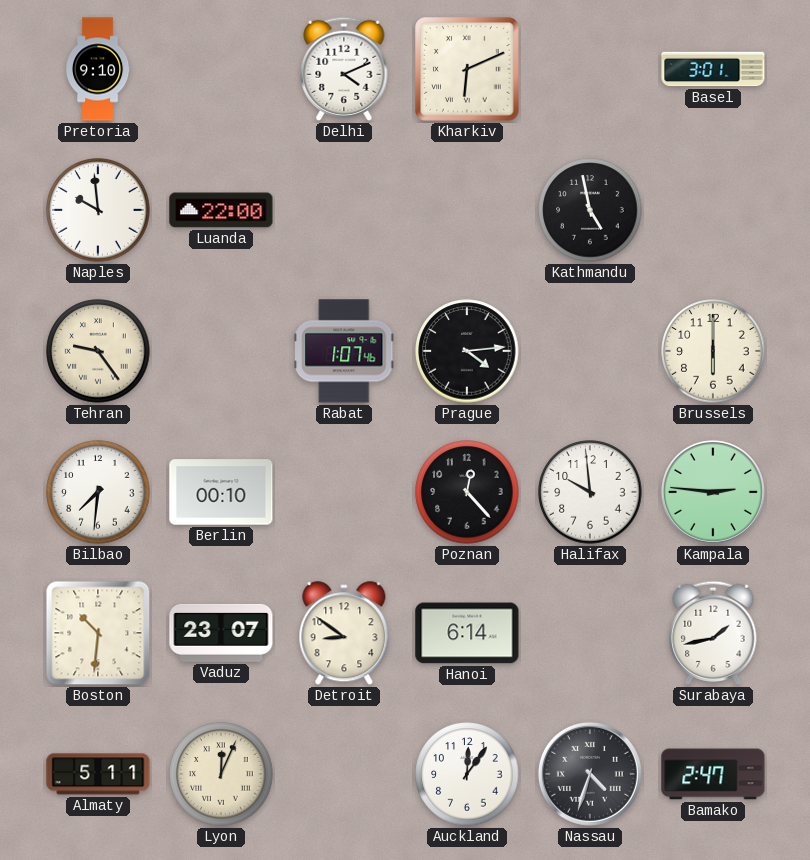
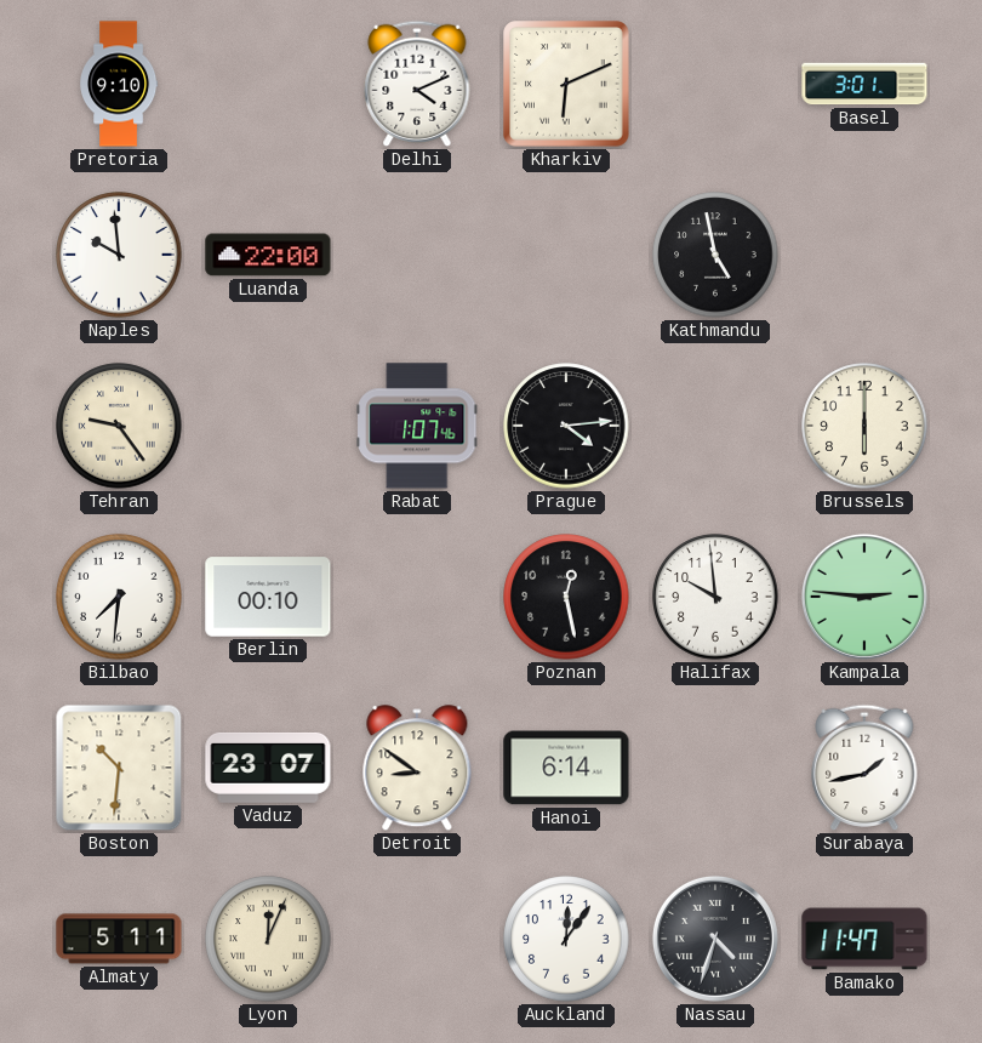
Poznan: 12:23 -> 12:28 (566, 597)
Bamako: 2:47 -> 11:47 (864, 939)
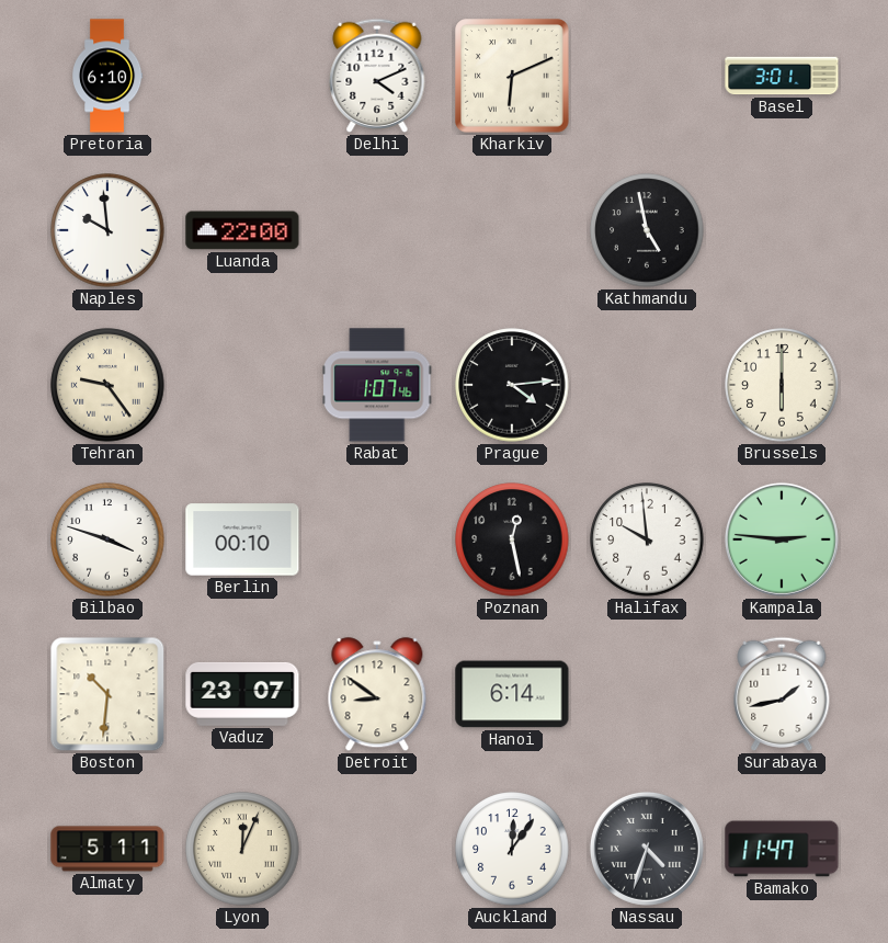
Pretoria: 9:10 -> 6:10 (107, 76)
Bilbao: 7:31 -> 3:48 (107, 539)
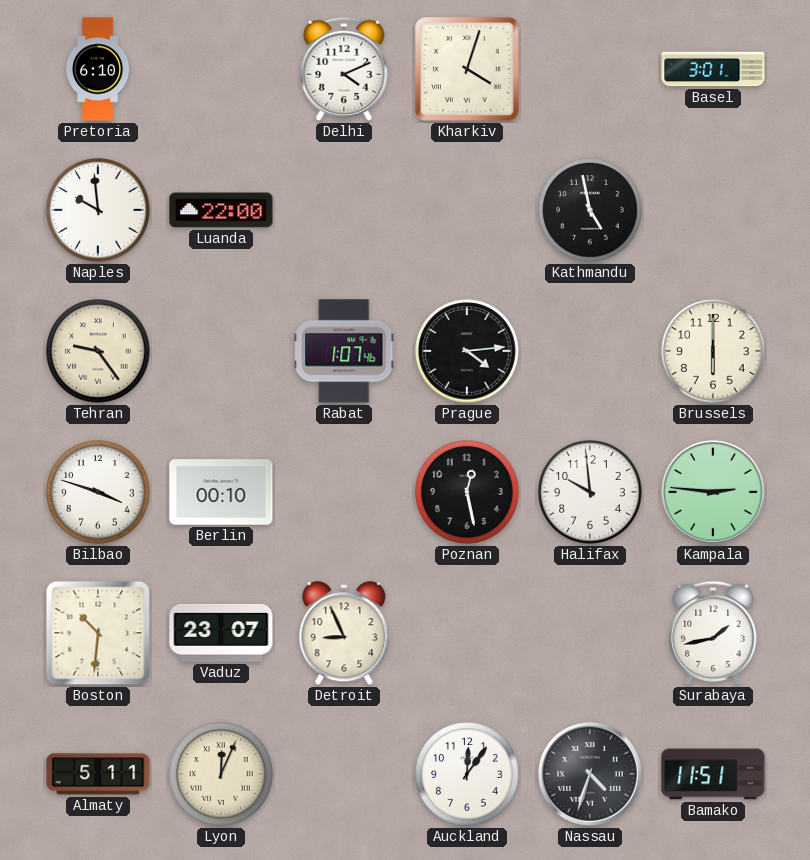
Kharkiv: 6:11 -> 4:03 (467, 69)
Detroit: 8:51 -> 8:56 (344, 634)
Hanoi: 6:14 -> none (512, 694)
Bamako: 11:47 -> 11:51 (713, 774)
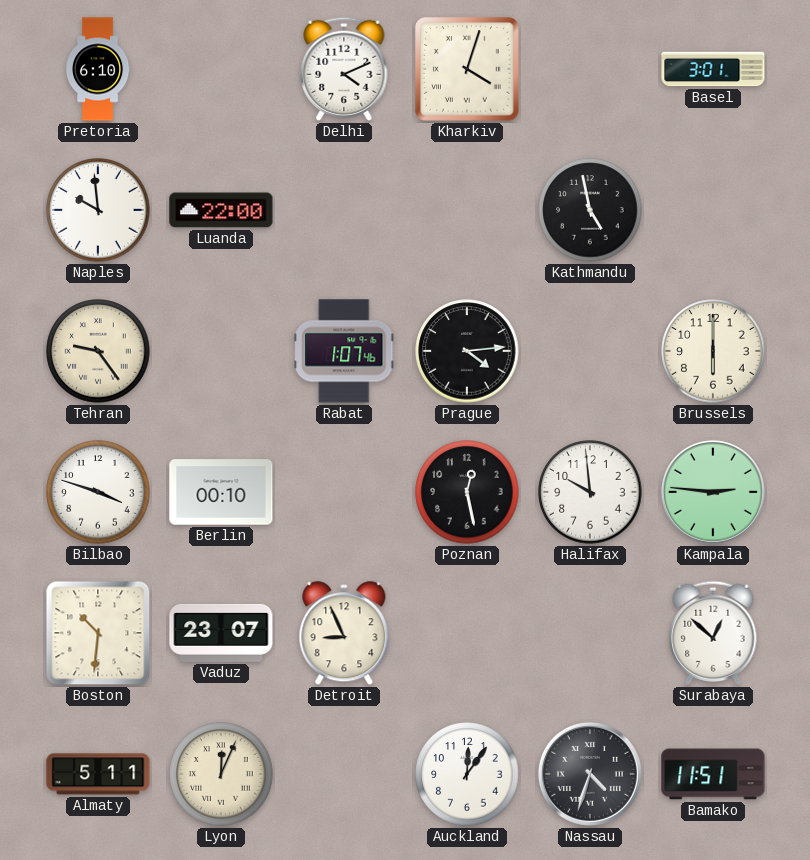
Surabaya: 1:43 -> 12:52 (713, 633)
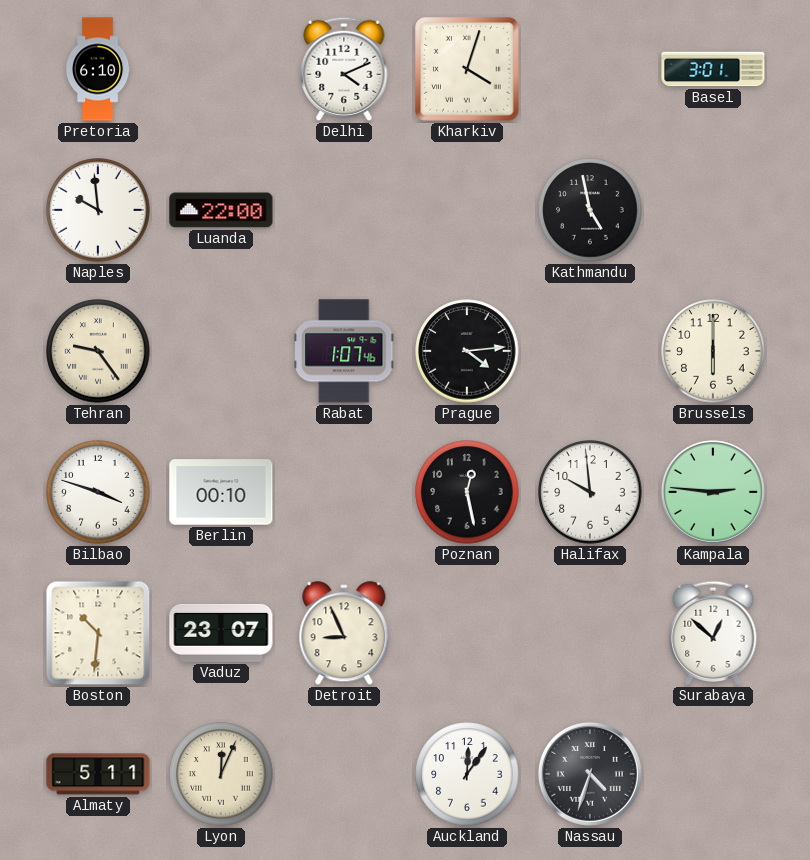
Bamako: 11:51 -> none (713, 774)
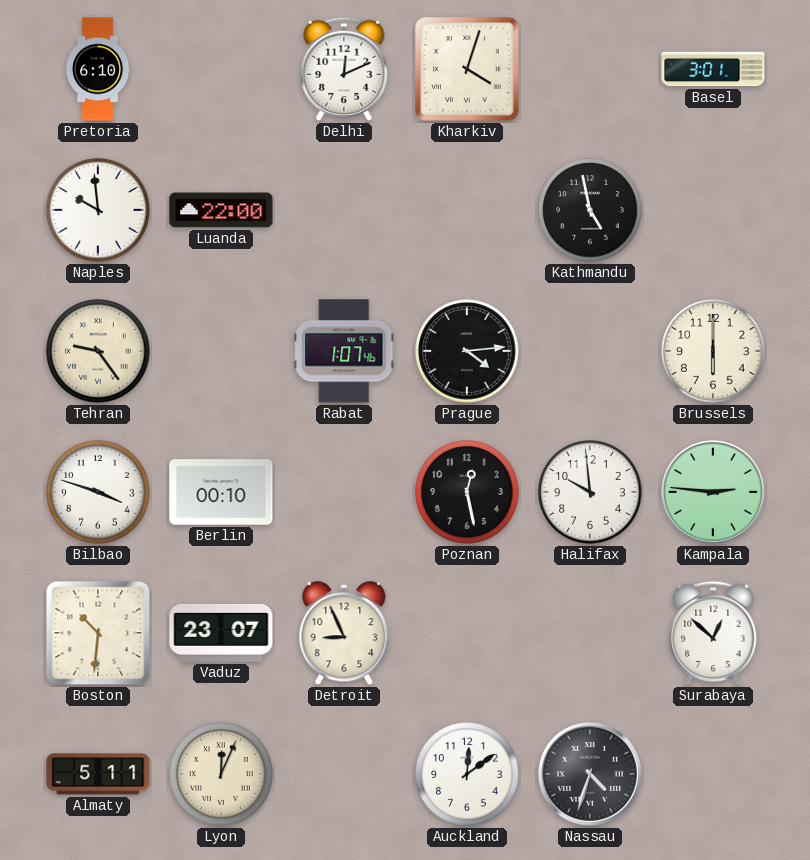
Delhi: 4:11 -> 12:11 (344, 69)
Auckland: 12:06 -> 12:09 (467, 774)
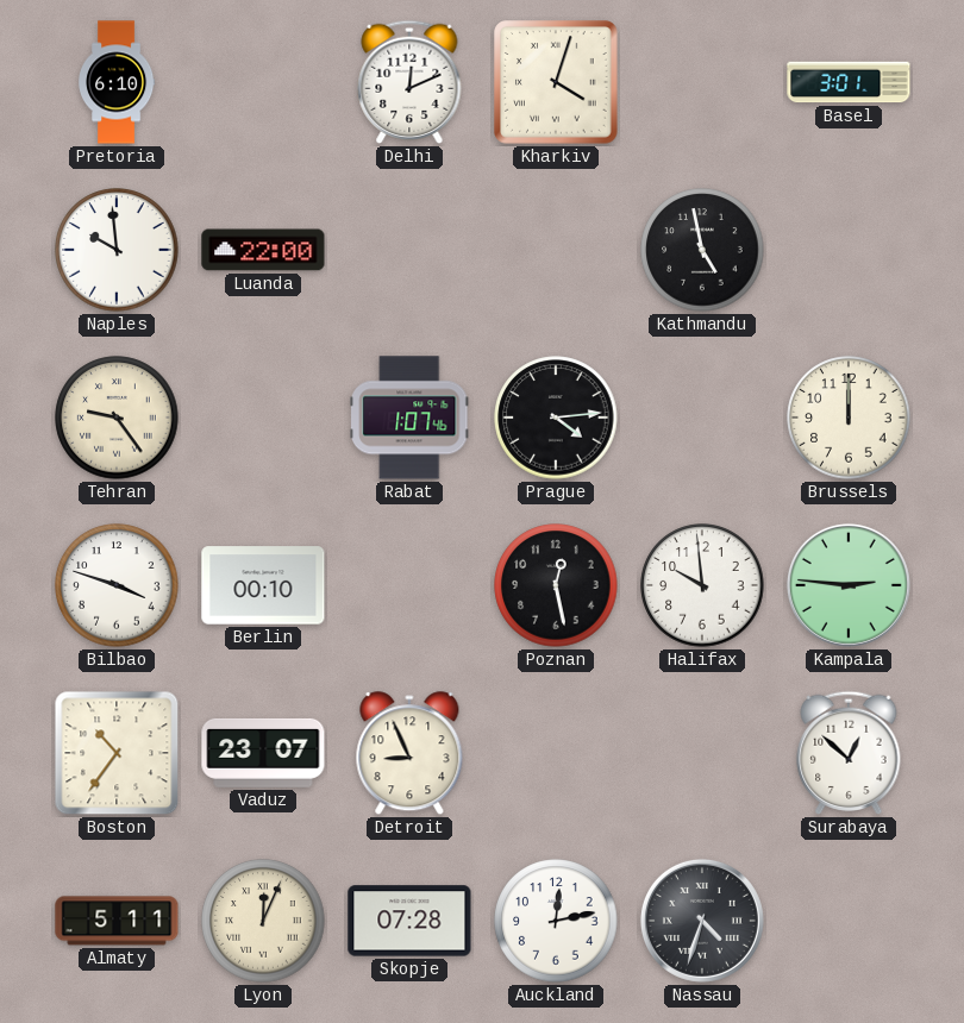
Brussels: 6:00 -> 12:00 (849, 418)
Boston: 10:31 -> 10:36 (117, 753)
Skopje: none -> 07:28 (409, 921)
Auckland: 12:09 -> 12:13 (556, 921)
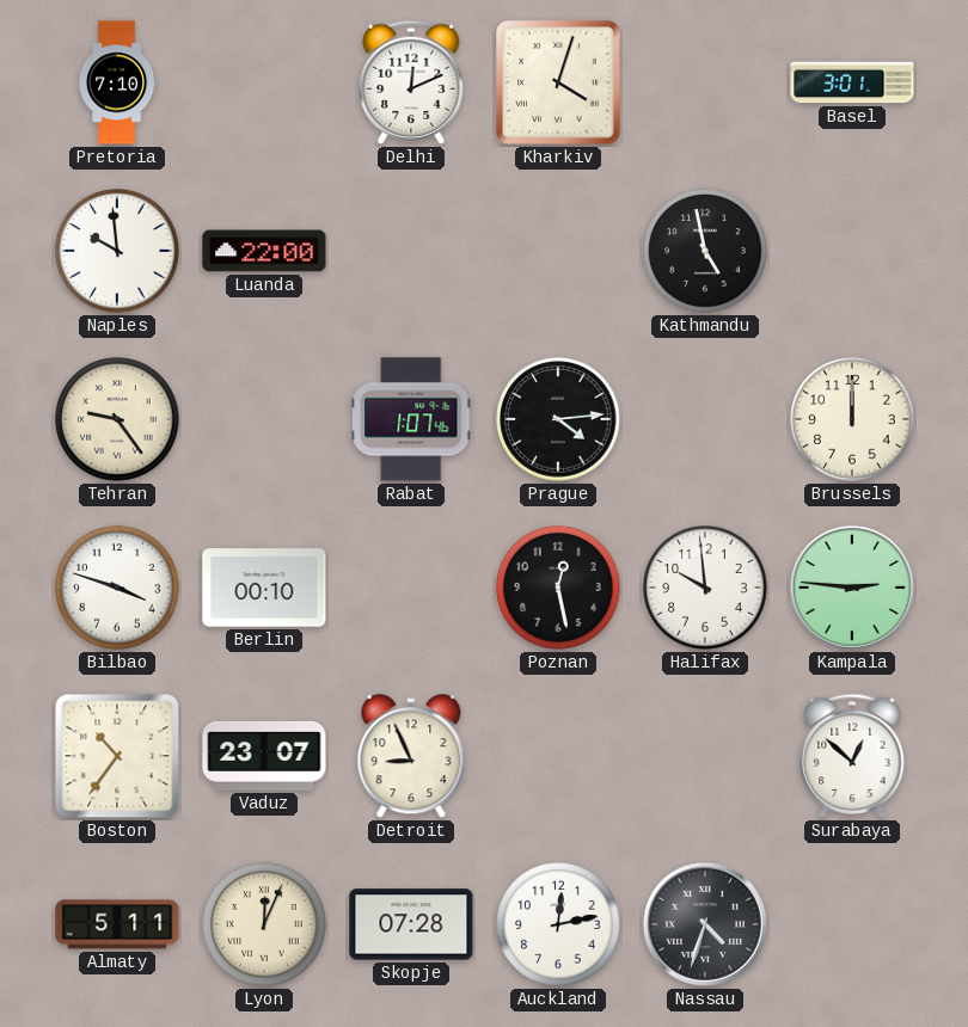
Pretoria: 6:10 -> 7:10 (117, 82)
